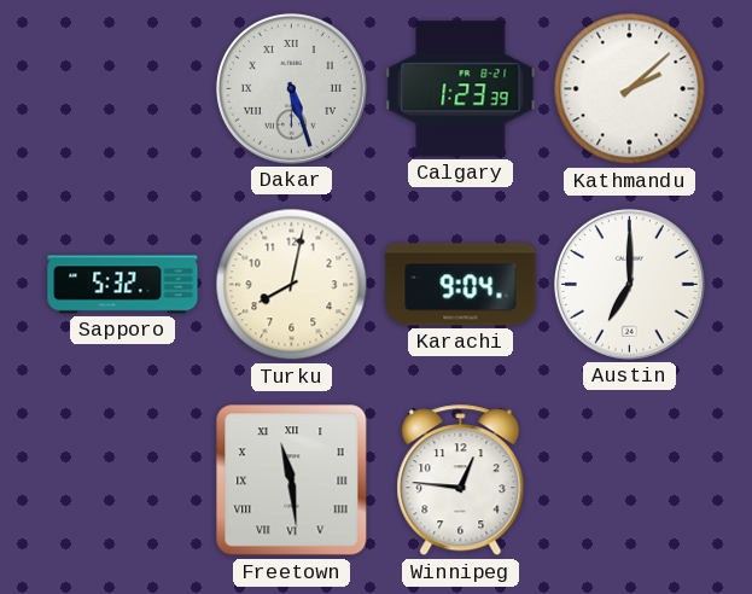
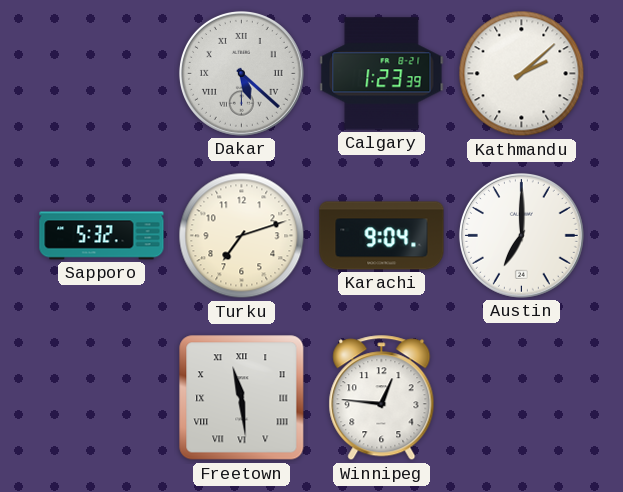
Dakar: 5:27 -> 5:22 (241, 73)
Turku: 8:02 -> 7:12 (242, 236)
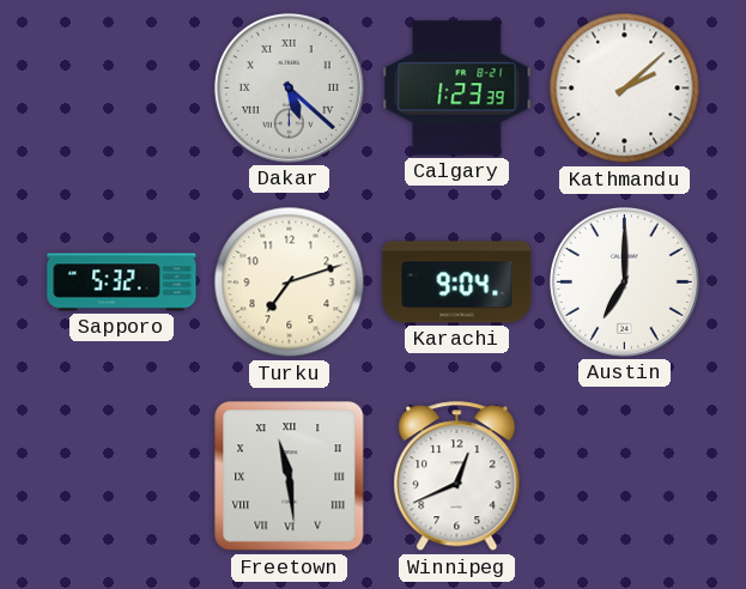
Winnipeg: 12:46 -> 12:41 (457, 476)
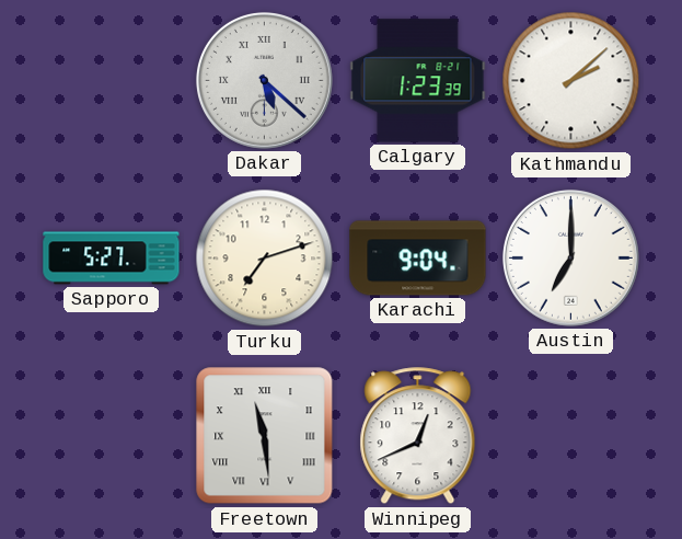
Sapporo: 5:32 -> 5:27 (112, 259)
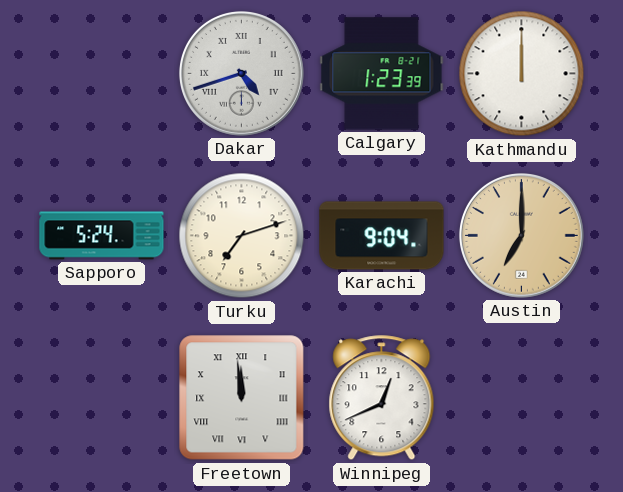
Dakar: 5:22 -> 4:42 (241, 73)
Kathmandu: 2:08 -> 12:00 (522, 74)
Sapporo: 5:27 -> 5:24 (102, 236)
Austin dial: white -> champagne (521, 235)
Freetown: 11:29 -> 11:59 (242, 398)
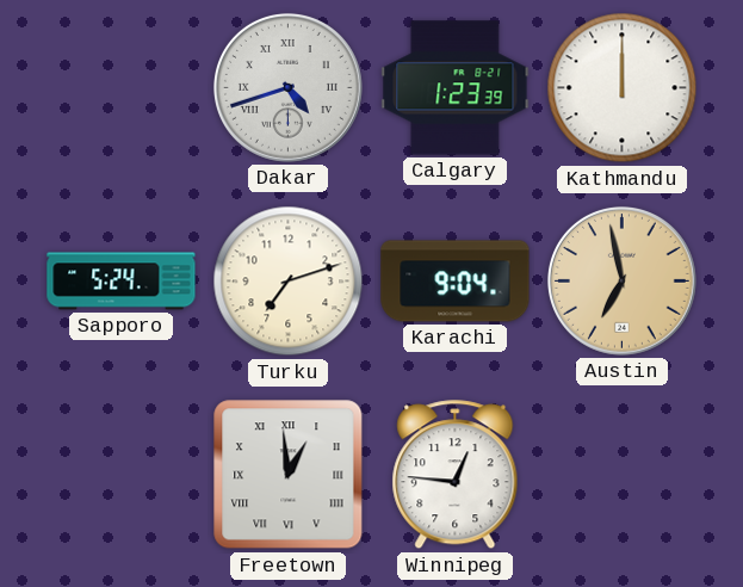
Austin: 7:00 -> 6:58 (621, 280)
Freetown: 11:59 -> 12:59 (289, 475)
Winnipeg: 12:41 -> 12:46 (456, 475)
